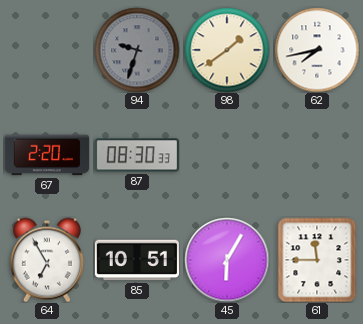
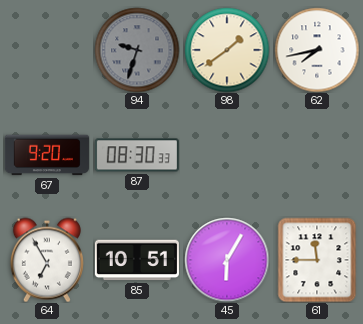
67: 2:20 -> 9:20 (47, 155)
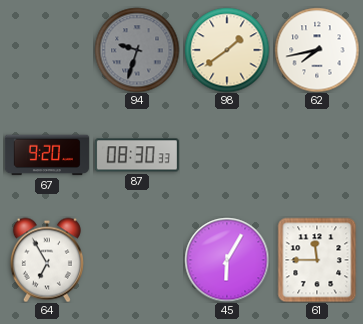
85: 10:51 -> none (137, 260)
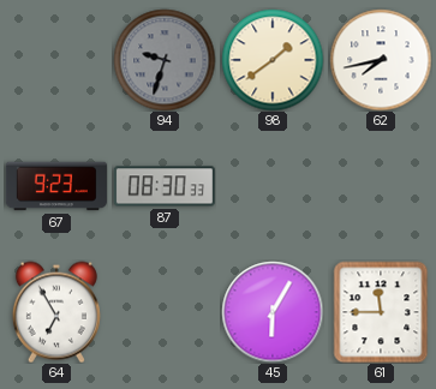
67: 9:20 -> 9:23 (56, 186)
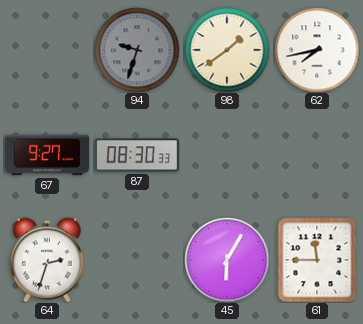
67: 9:23 -> 9:27 (47, 155)
64: 6:55 -> 2:33 (47, 260)
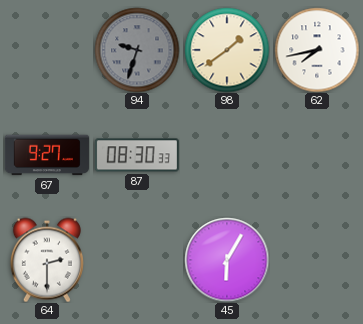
64: 2:33 -> 2:30 (47, 260)
61: 11:45 -> none (317, 260)
